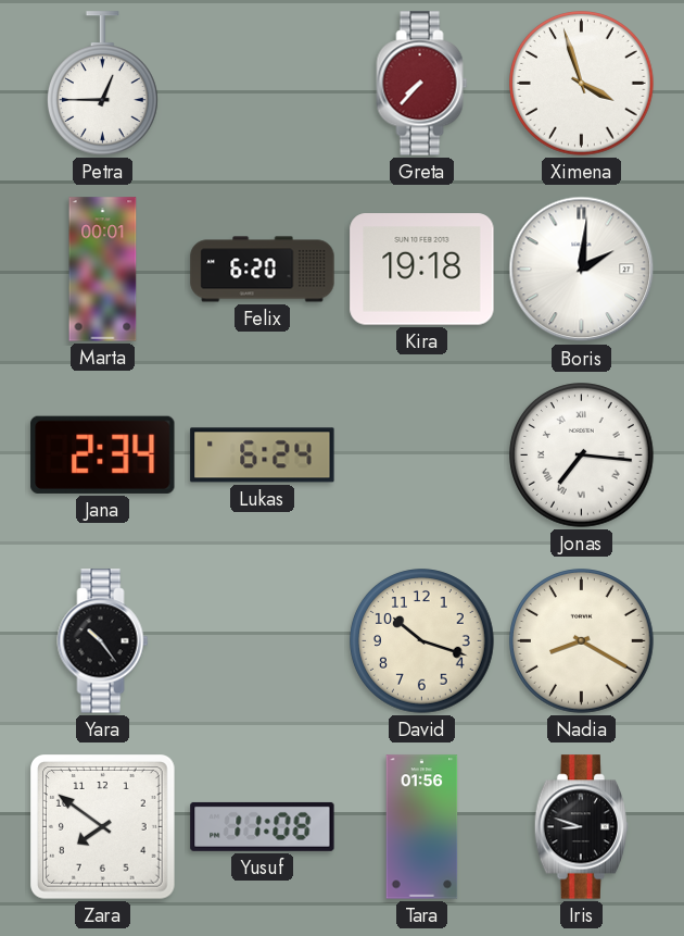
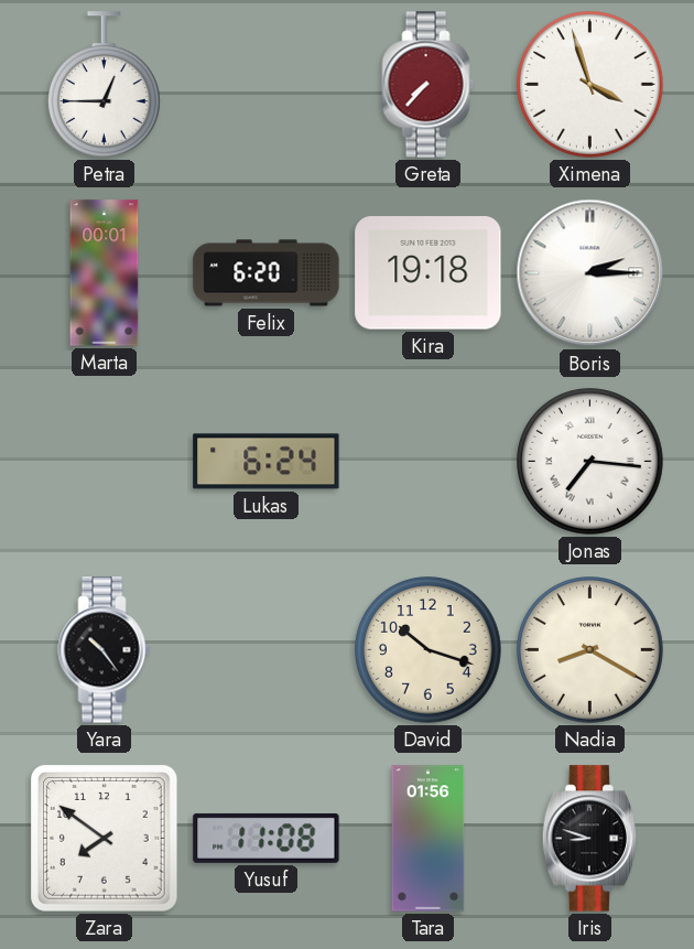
Boris: 2:01 -> 2:15 (590, 273)
Jana: 2:34 -> none (103, 454)
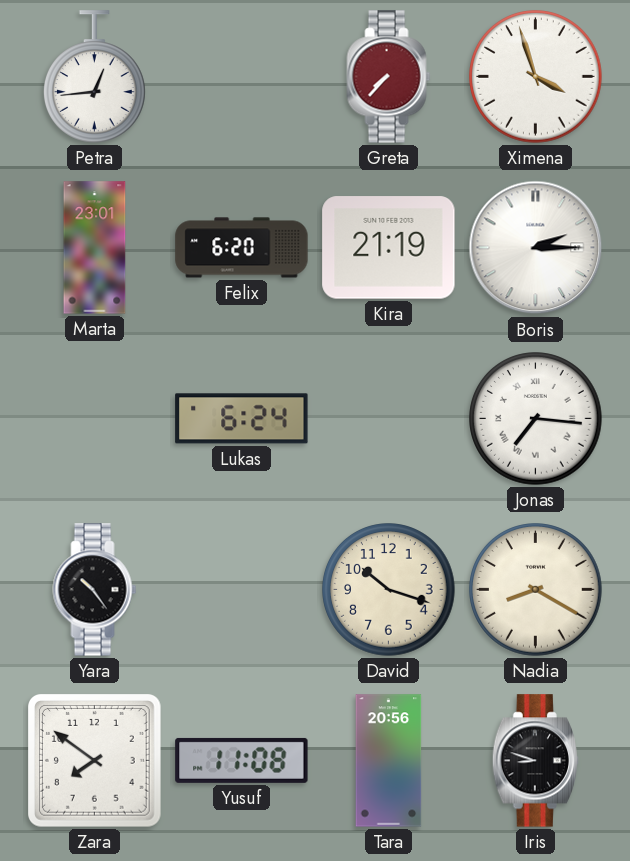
Petra: 12:45 -> 12:44 (95, 77)
Marta: 00:01 -> 23:01 (95, 248)
Kira: 19:18 -> 21:19 (389, 248)
Tara: 01:56 -> 20:56 (389, 761)
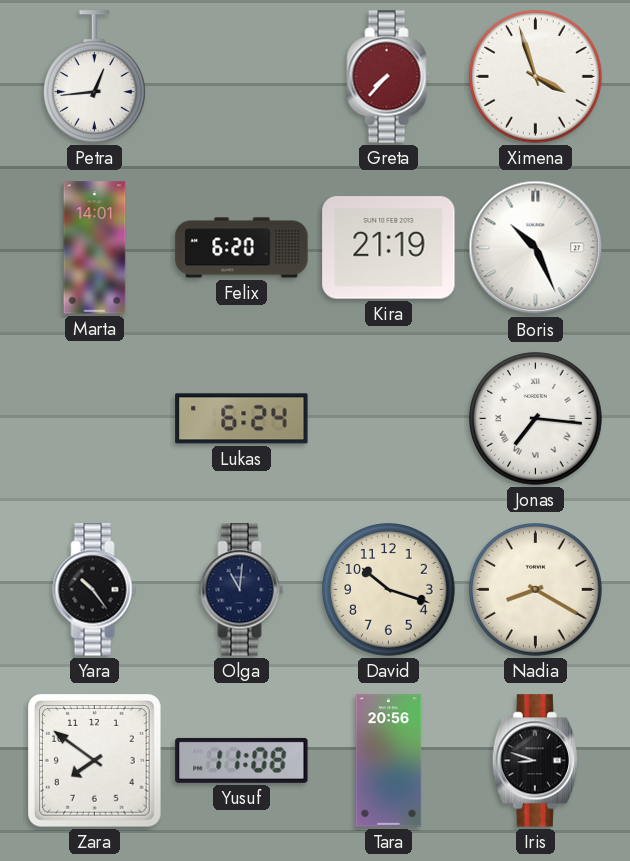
Marta: 23:01 -> 14:01 (95, 248)
Boris: 2:15 -> 10:26 (536, 248)
Olga: none -> 11:01 (242, 590)
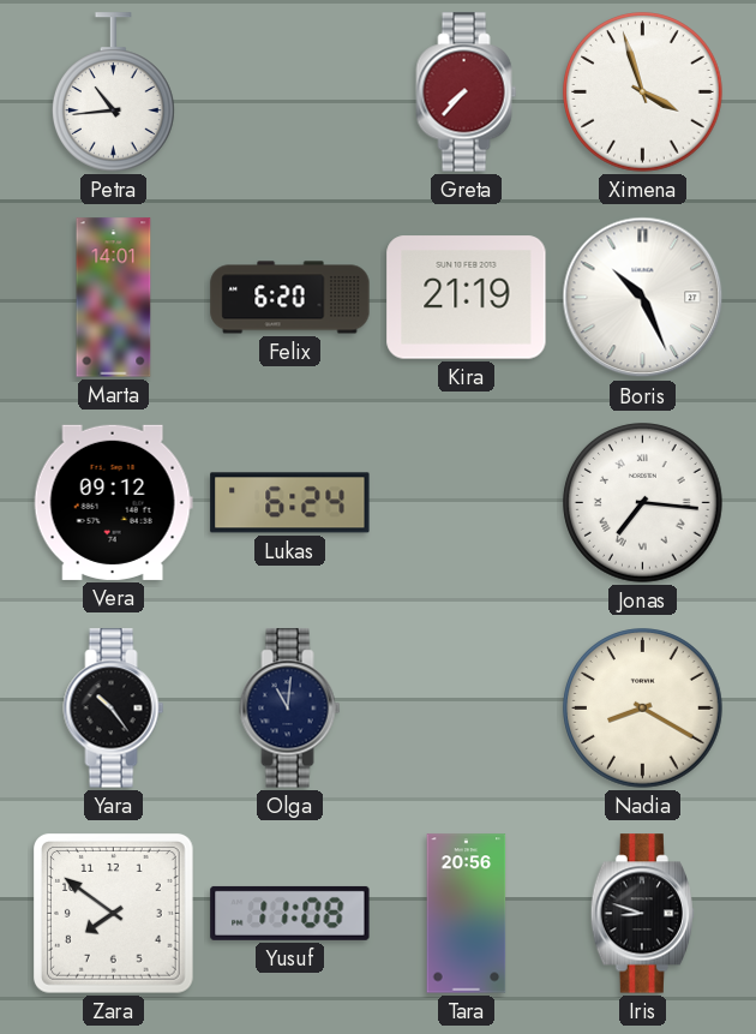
Petra: 12:44 -> 10:44 (114, 92)
Vera: none -> 09:12 (113, 502)
David: 10:18 -> none (389, 590)
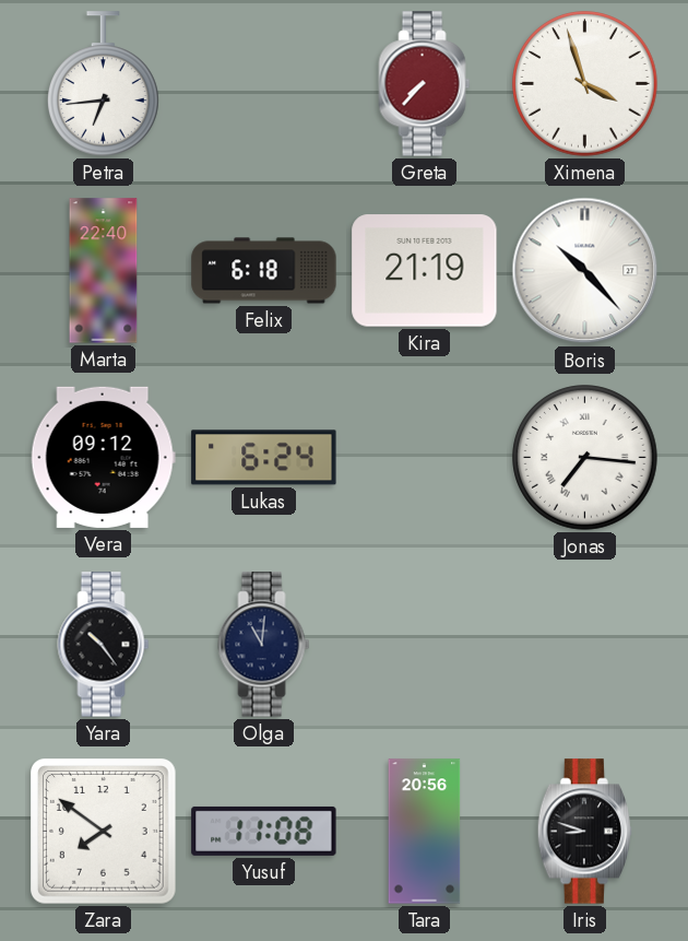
Petra: 10:44 -> 6:44 (104, 84)
Marta: 14:01 -> 22:40 (104, 271)
Felix: 6:20 -> 6:18 (264, 271)
Boris: 10:26 -> 10:23 (585, 271)
Nadia: 8:20 -> none (643, 709)
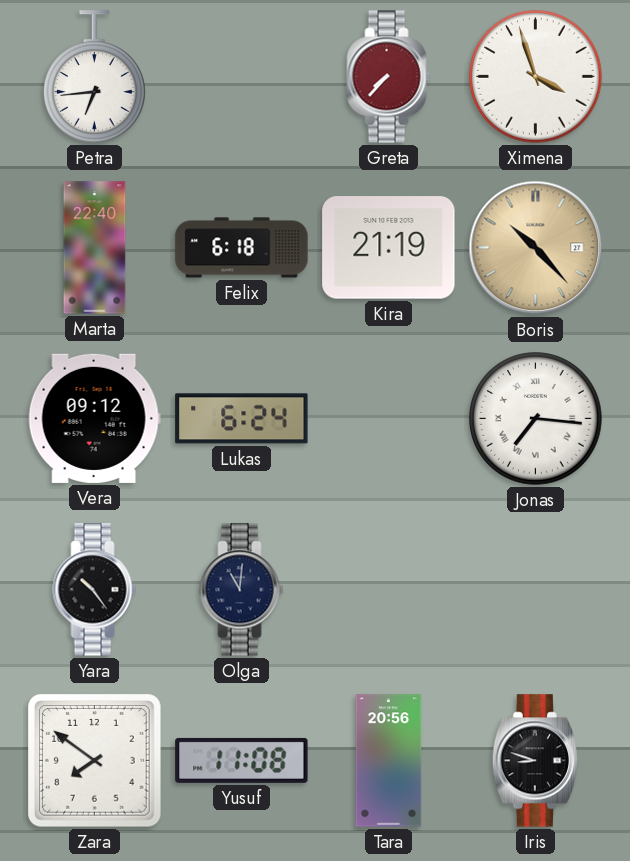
Boris dial: white -> champagne (536, 248)
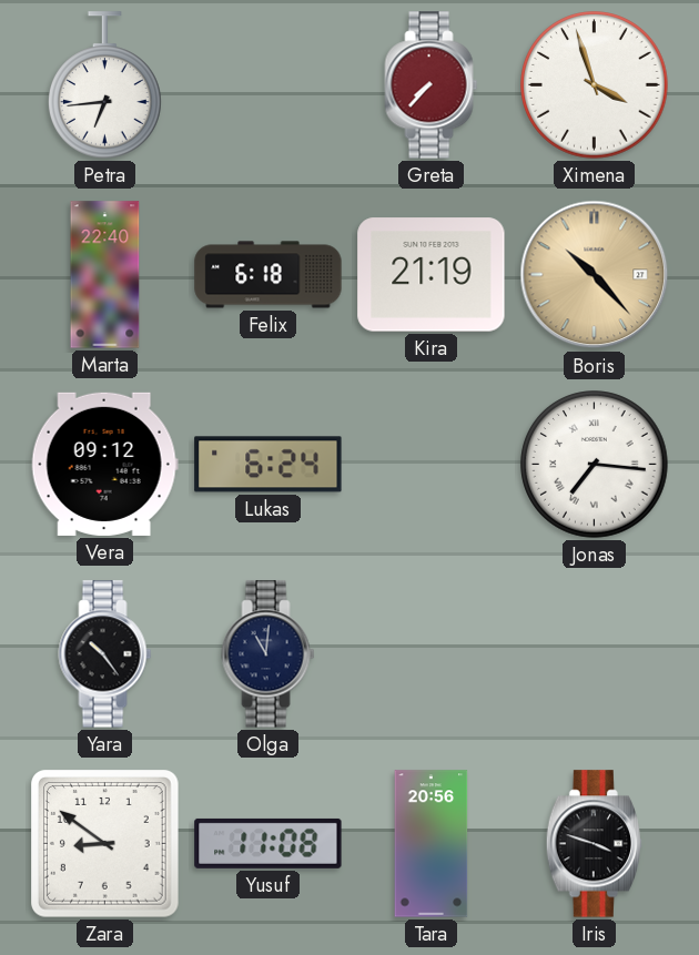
Zara: 7:51 -> 8:51 (105, 844)
Iris: 8:48 -> 3:48 (594, 844)
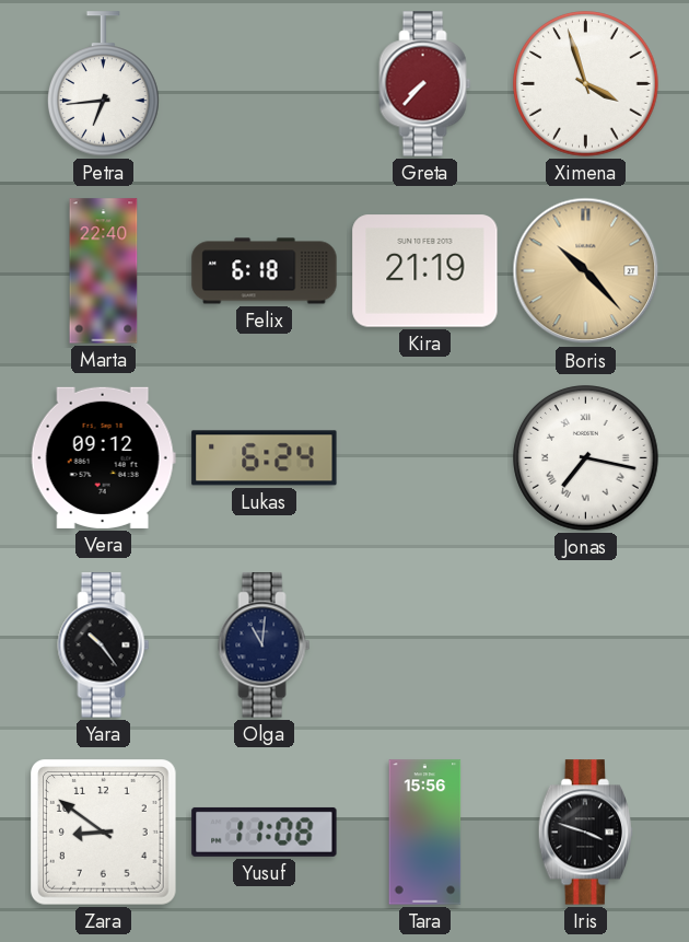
Jonas: 7:16 -> 7:17 (586, 458)
Tara: 20:56 -> 15:56 (425, 833)
